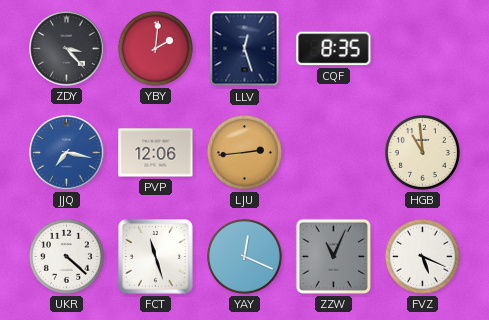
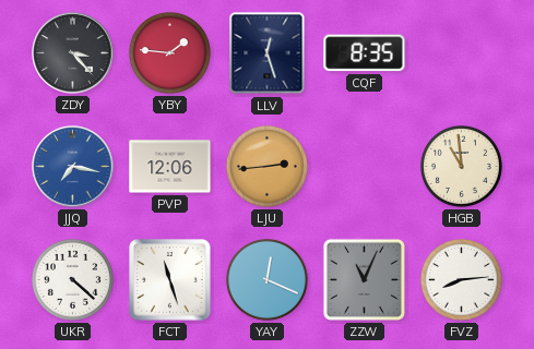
YBY: 2:01 -> 1:46 (169, 52)
FVZ: 5:19 -> 8:14 (461, 279)
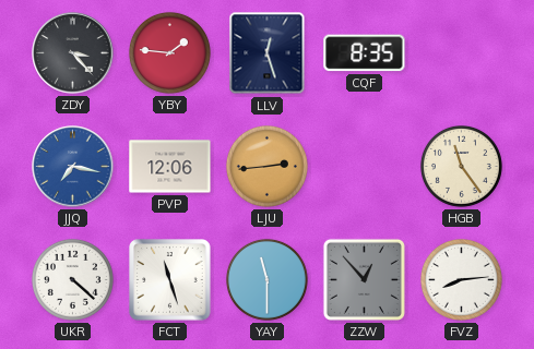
HGB: 10:59 -> 11:24 (461, 166)
YAY: 12:19 -> 11:30 (266, 279)
ZZW: 11:04 -> 12:53 (364, 279)
